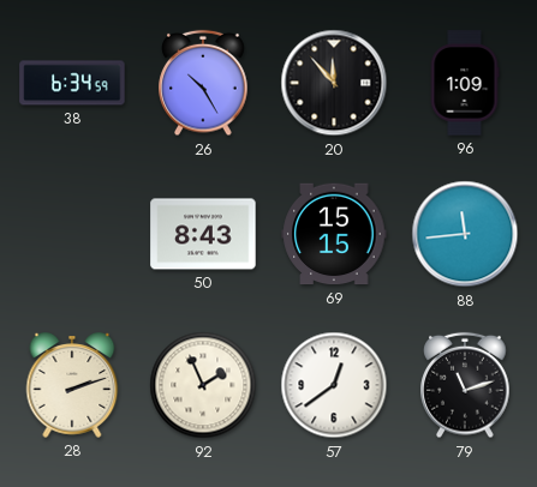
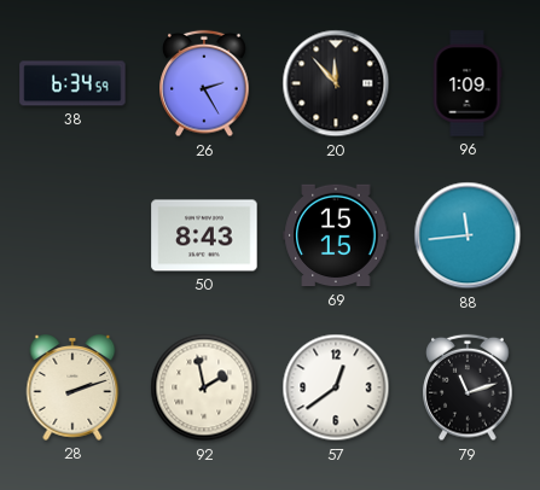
26: 10:25 -> 2:25 (204, 83)
92: 1:56 -> 1:58 (204, 387)
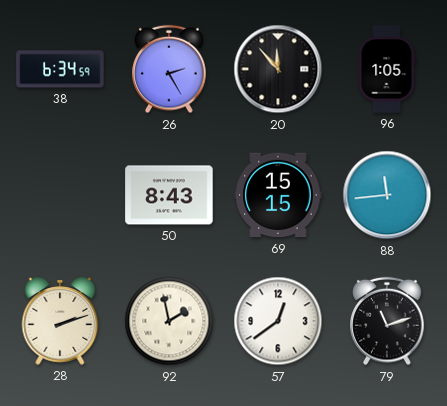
96: 1:09 -> 1:05 (387, 69)
